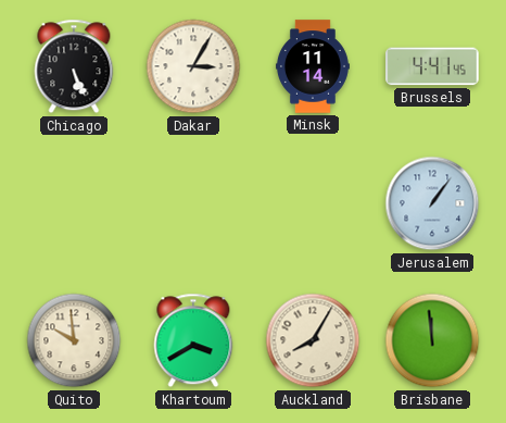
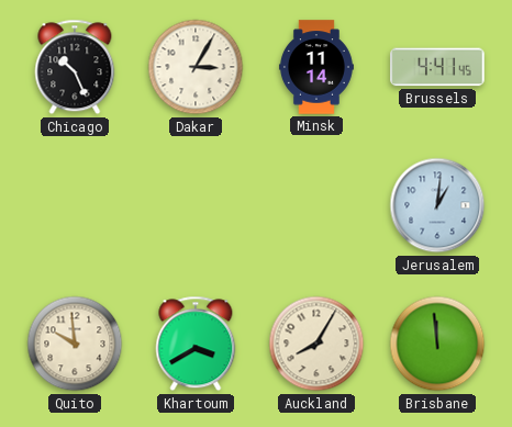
Chicago: 5:26 -> 10:26 (75, 67)
Jerusalem: 1:06 -> 1:01 (437, 205)
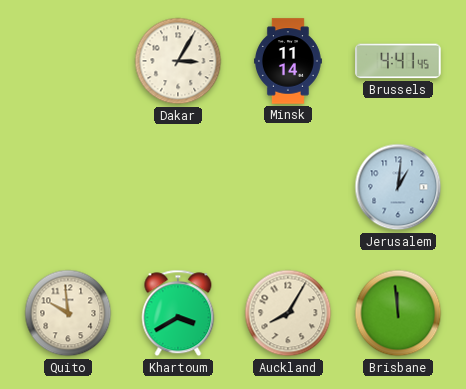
Chicago: 10:26 -> none (75, 67)
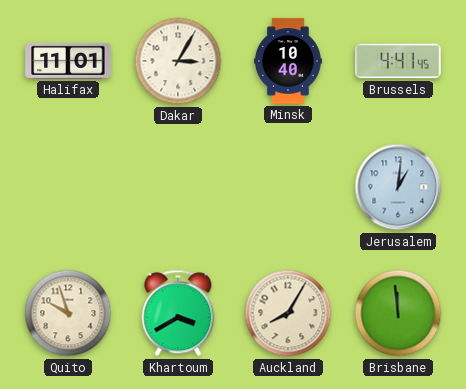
Halifax: none -> 11:01 (68, 61)
Minsk: 11:14 -> 10:40 (288, 61)
Quito: 9:59 -> 9:57 (68, 313)
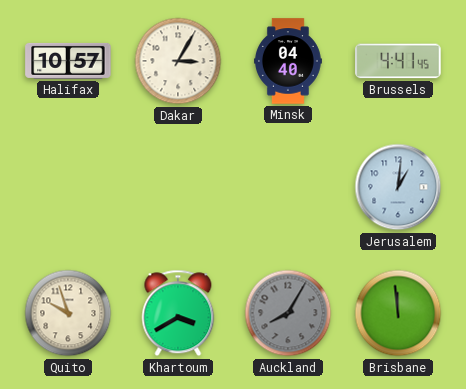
Halifax: 11:01 -> 10:57 (68, 61)
Minsk: 10:40 -> 04:40 (288, 61)
Auckland dial: cream -> grey (288, 313)
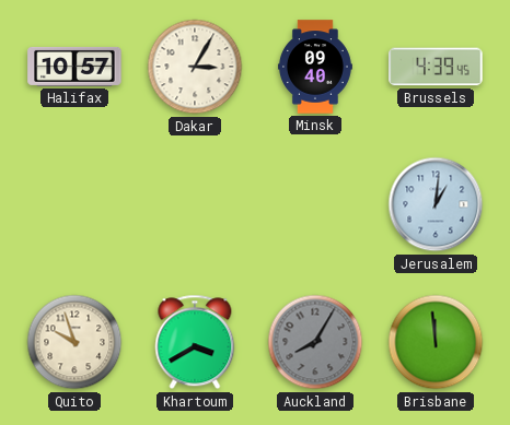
Minsk: 04:40 -> 09:40 (315, 67)
Brussels: 4:41 -> 4:39 (436, 67)
